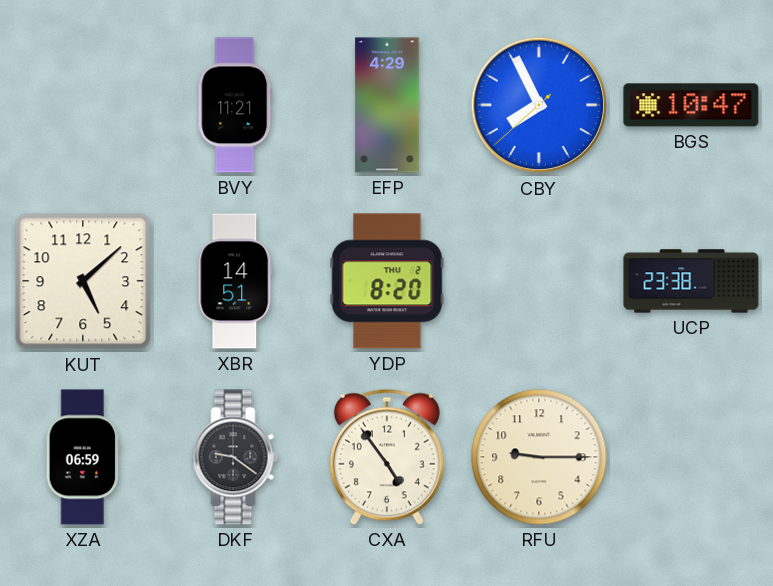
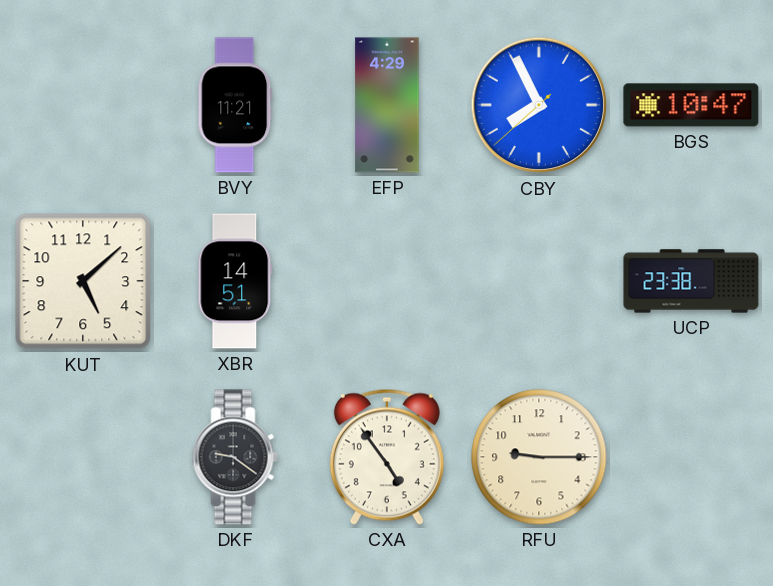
YDP: 8:20 -> none (387, 281)
XZA: 06:59 -> none (83, 457)
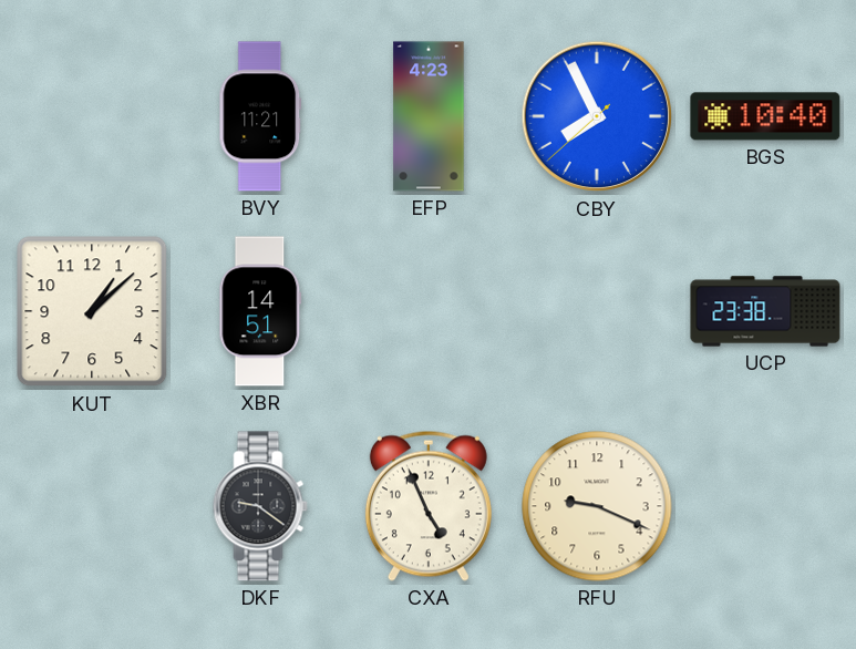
EFP: 4:29 -> 4:23 (429, 116)
BGS: 10:47 -> 10:40 (765, 116)
KUT: 5:08 -> 1:08 (92, 311)
CXA: 4:54 -> 4:56 (429, 506)
RFU: 9:15 -> 9:19 (597, 506)
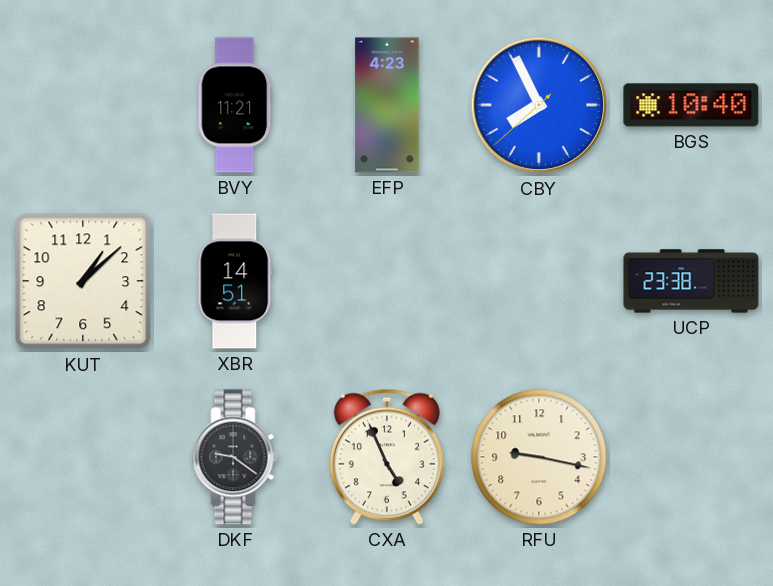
RFU: 9:19 -> 9:17 (539, 457)
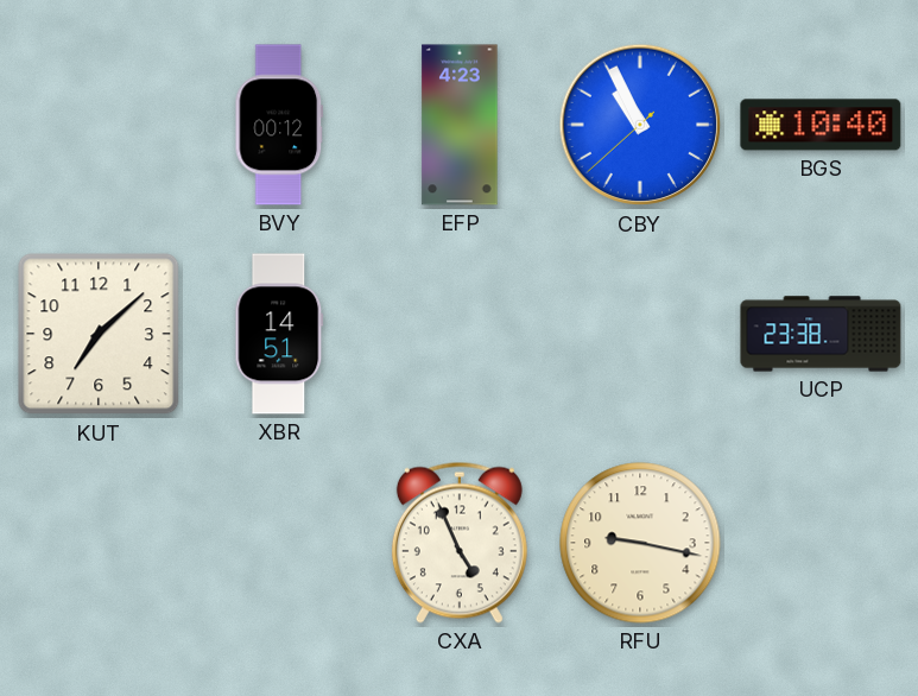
BVY: 11:21 -> 00:12 (279, 125)
CBY: 7:55 -> 10:55 (640, 125)
KUT: 1:08 -> 7:08 (99, 334)
DKF: 9:21 -> none (235, 457)
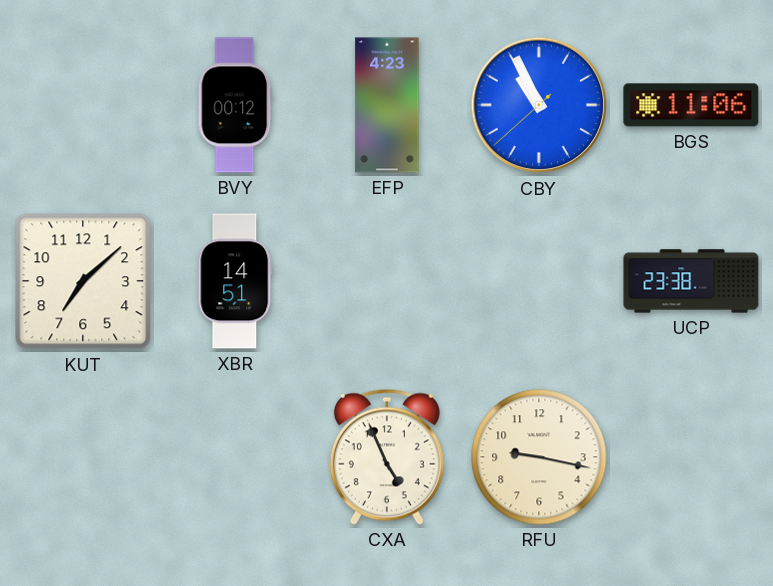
BGS: 10:40 -> 11:06 (691, 105)
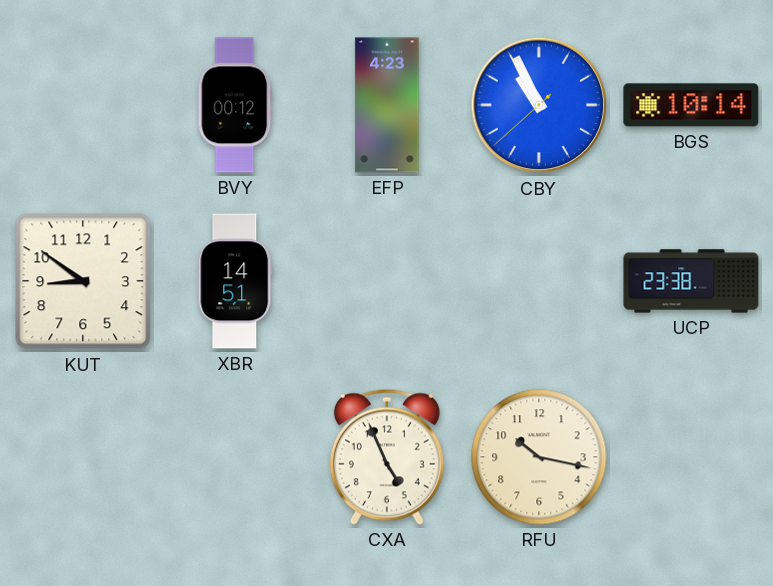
BGS: 11:06 -> 10:14 (691, 105)
KUT: 7:08 -> 8:51 (83, 281)
RFU: 9:17 -> 10:17 (539, 457)
